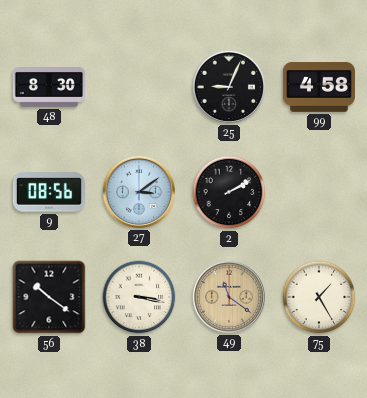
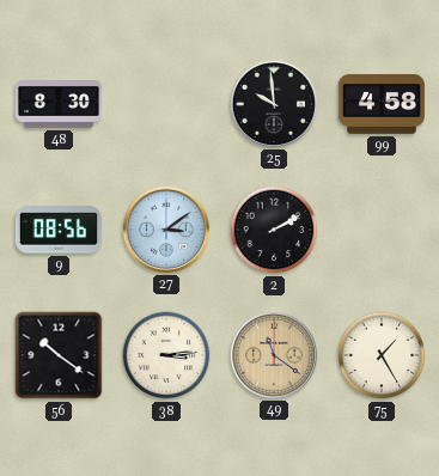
25: 9:04 -> 9:59 (274, 104)
38: 3:17 -> 3:14 (166, 355)
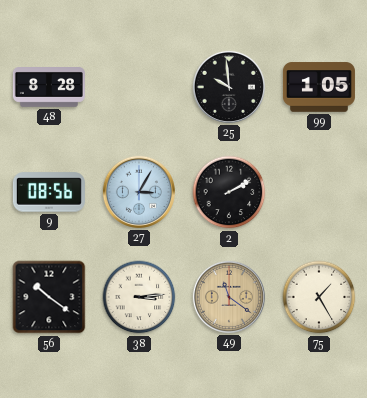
48: 8:30 -> 8:28 (49, 88)
99: 4:58 -> 1:05 (319, 87)
27: 3:09 -> 3:05 (139, 192)
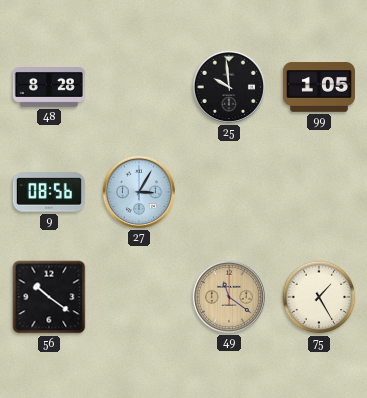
2: 2:10 -> none (229, 192)
38: 3:14 -> none (139, 297)
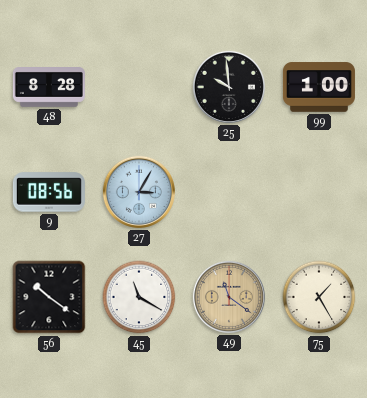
99: 1:05 -> 1:00 (319, 87)
45: none -> 11:20 (139, 297)
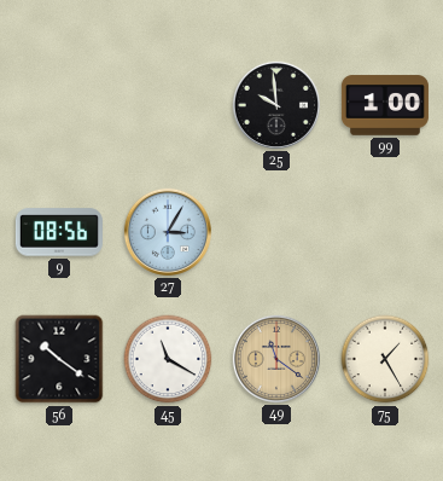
48: 8:28 -> none (49, 88)
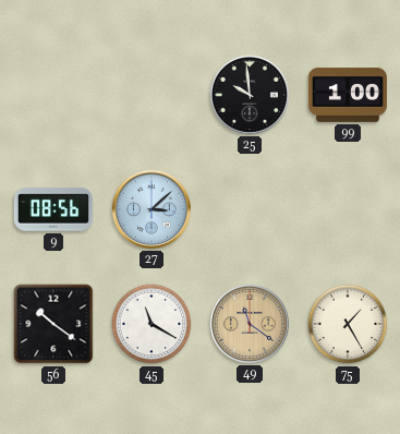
27: 3:05 -> 3:08 (151, 209)
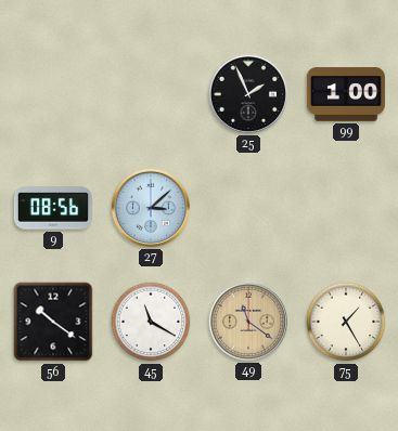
25: 9:59 -> 1:56 (248, 94)
